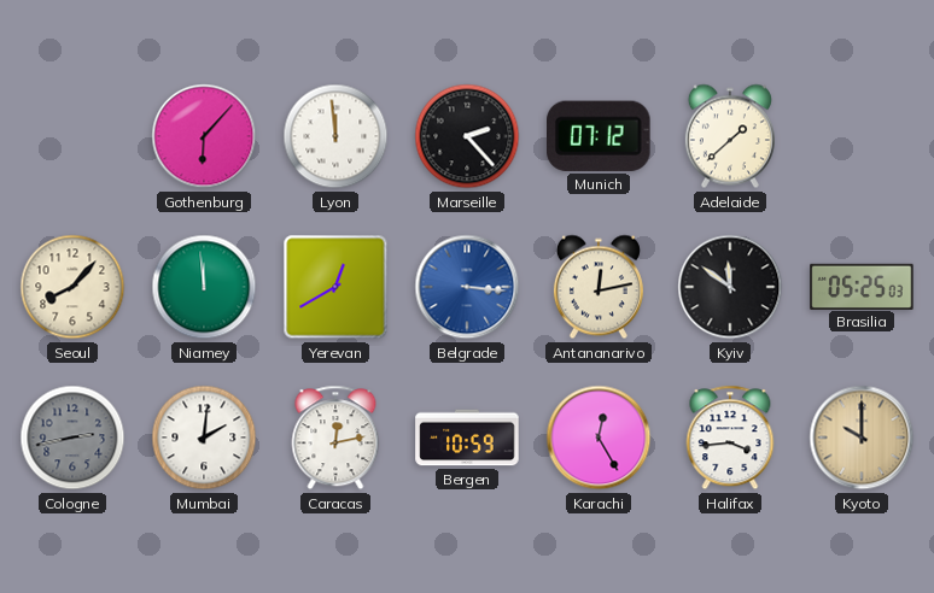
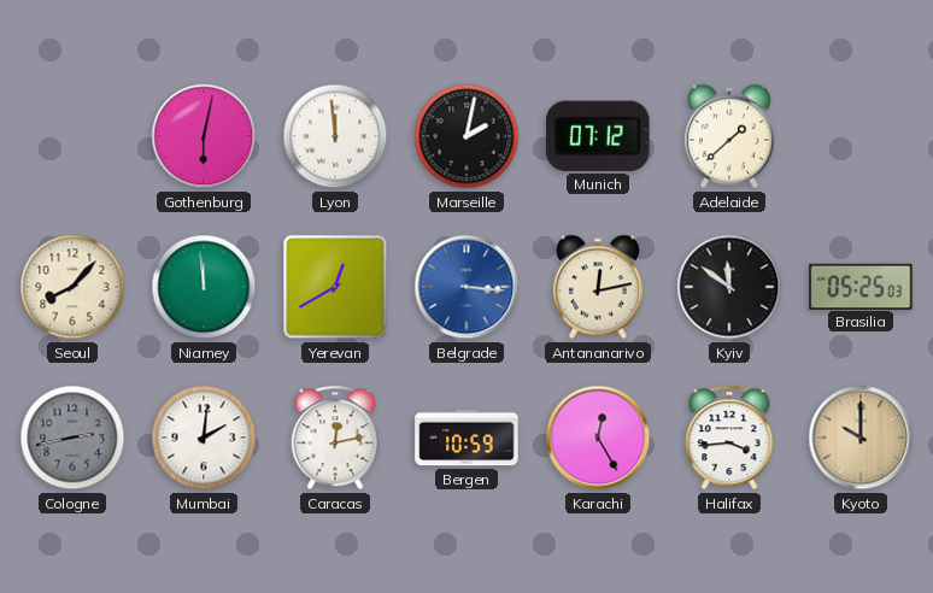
Gothenburg: 6:07 -> 6:02 (204, 136)
Marseille: 2:23 -> 2:02 (466, 136)
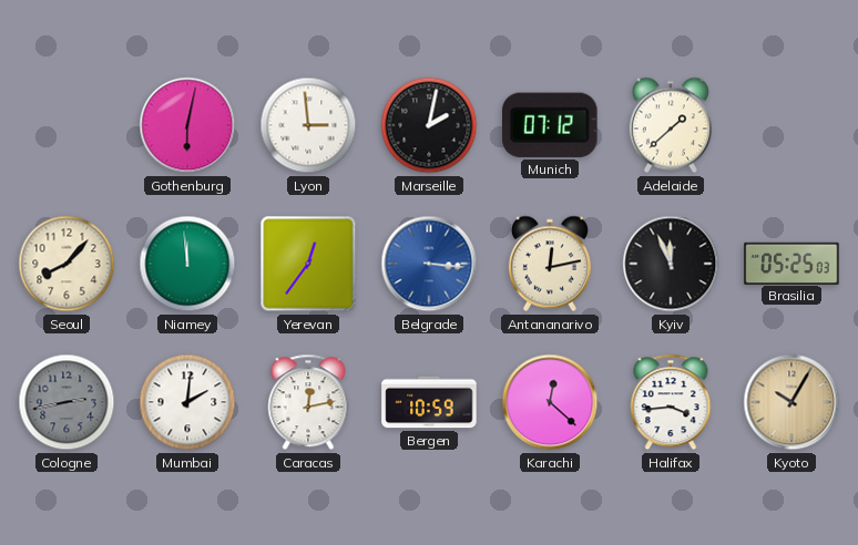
Lyon: 11:59 -> 2:59 (308, 125)
Yerevan: 12:40 -> 12:36 (308, 264)
Kyiv: 11:51 -> 11:56 (671, 264)
Karachi: 12:25 -> 12:22 (550, 402)
Kyoto: 10:00 -> 10:05 (791, 402)
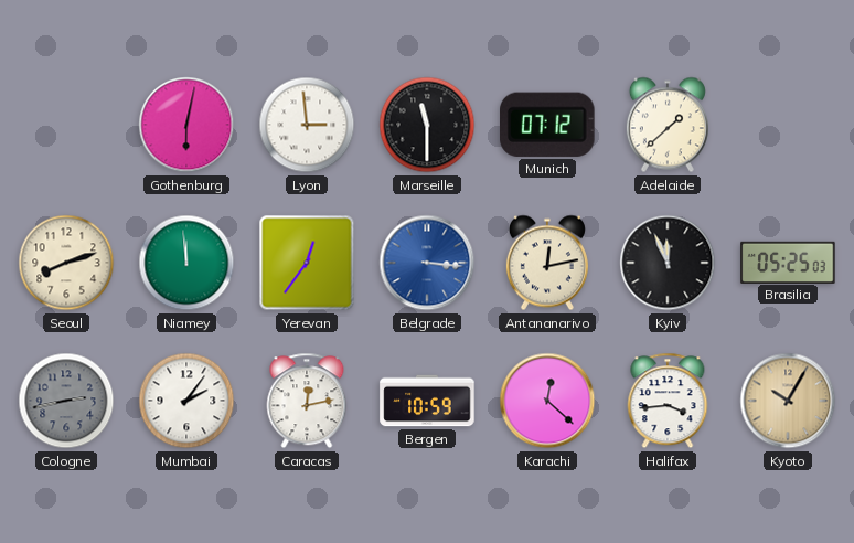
Marseille: 2:02 -> 11:30 (427, 125)
Seoul: 8:07 -> 8:12 (66, 263)
Mumbai: 2:01 -> 2:06 (186, 401)
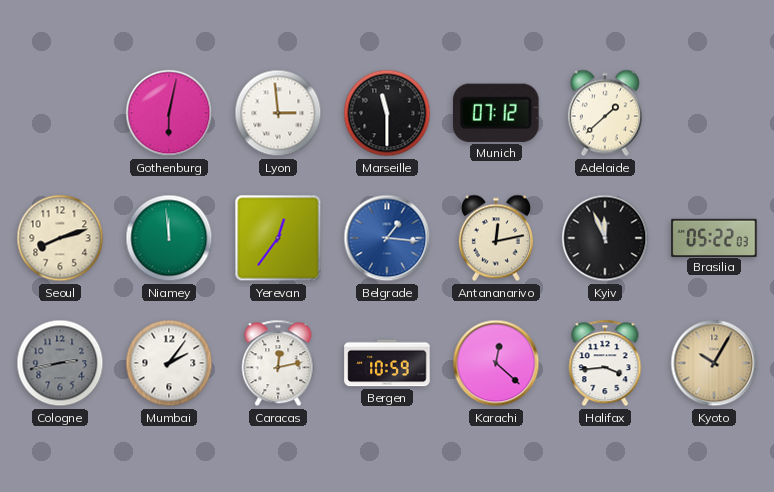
Belgrade: 3:16 -> 1:16 (387, 238)
Brasilia: 05:25 -> 05:22 (714, 237)
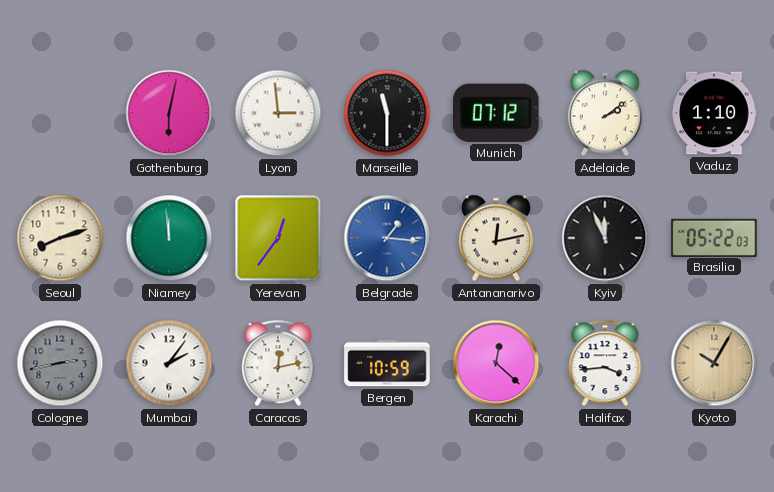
Adelaide: 1:38 -> 2:09 (605, 113)
Vaduz: none -> 1:10 (714, 113)
